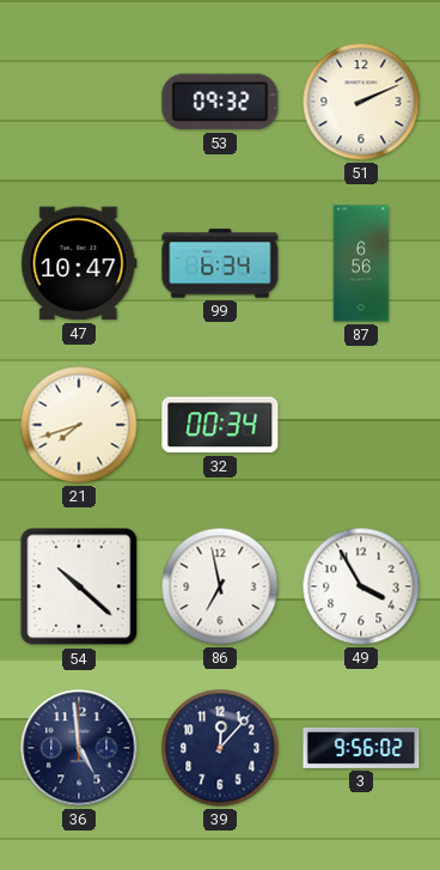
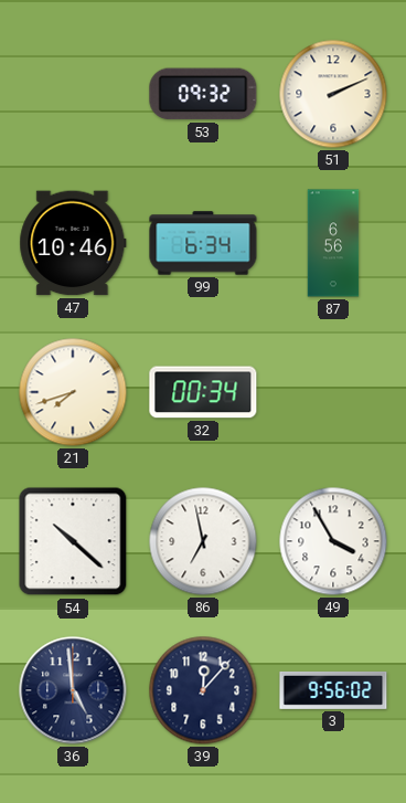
47: 10:47 -> 10:46 (73, 243)
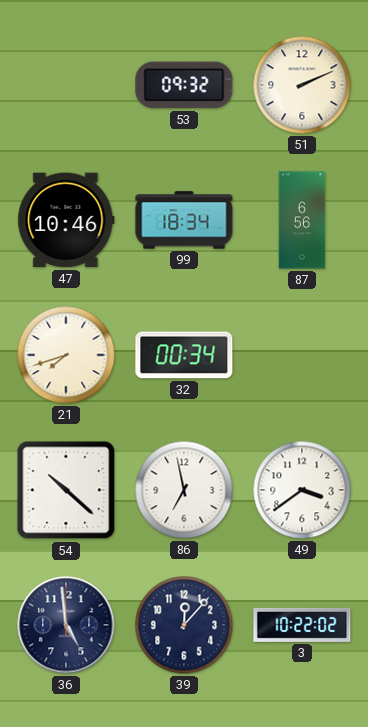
99: 6:34 -> 18:34 (184, 220)
49: 3:55 -> 3:39 (302, 490)
3: 9:56 -> 10:22 (302, 625)
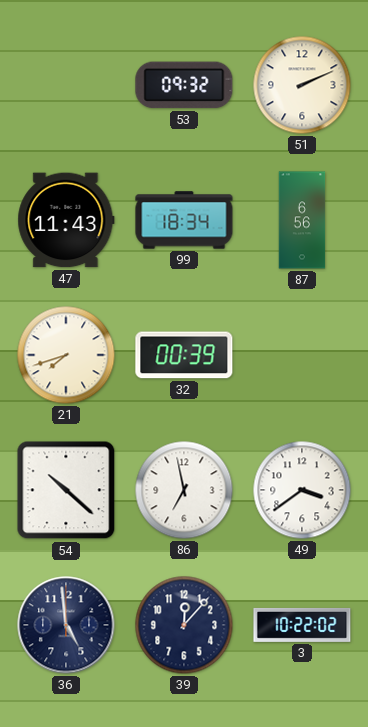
47: 10:46 -> 11:43 (66, 220)
32: 00:34 -> 00:39 (184, 355)
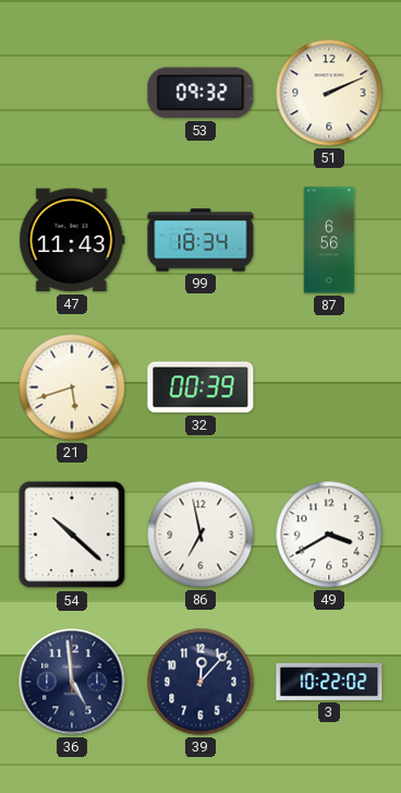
21: 7:42 -> 5:42 (72, 387)
49: 3:39 -> 3:40 (329, 534)
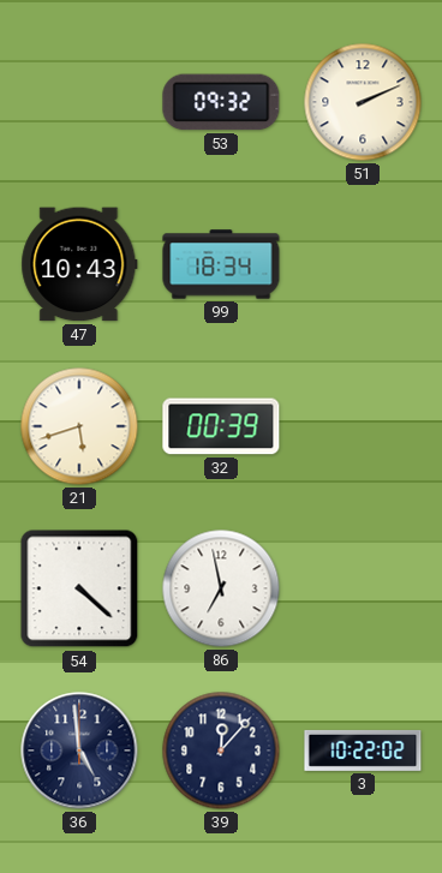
47: 11:43 -> 10:43 (79, 264)
87: 6:56 -> none (329, 240)
54: 10:22 -> 4:22 (79, 588)
49: 3:40 -> none (329, 534)
